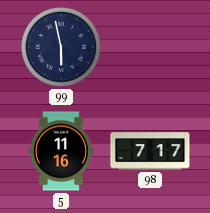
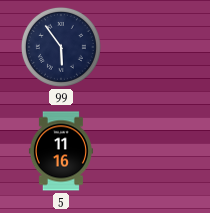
99: 5:58 -> 5:54 (61, 47)
98: 7:17 -> none (150, 151)
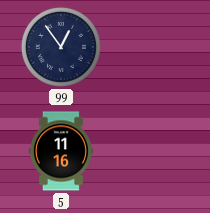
99: 5:54 -> 12:54 (61, 47)
